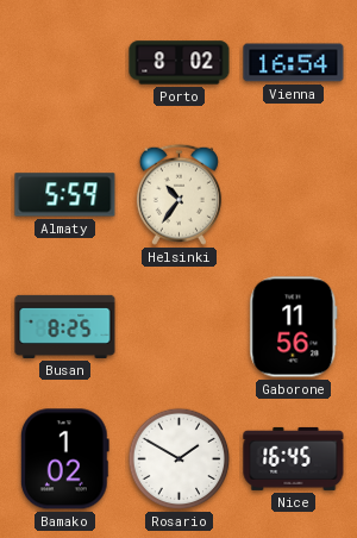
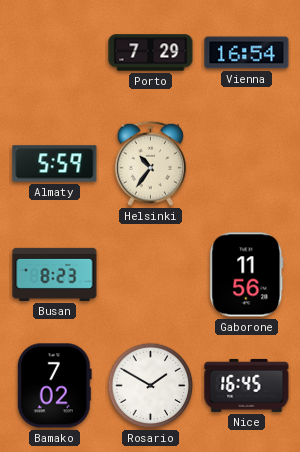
Porto: 8:02 -> 7:29 (151, 53)
Busan: 8:25 -> 8:23 (55, 274)
Bamako: 1:02 -> 7:02 (54, 386)
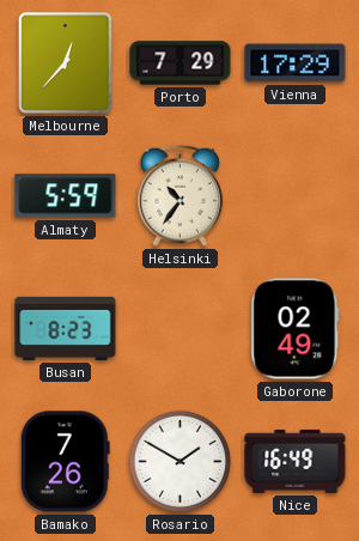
Melbourne: none -> 12:37 (66, 63)
Vienna: 16:54 -> 17:29 (296, 63)
Gaborone: 11:56 -> 02:49 (296, 329)
Bamako: 7:02 -> 7:26 (65, 462)
Nice: 16:45 -> 16:49 (296, 461)
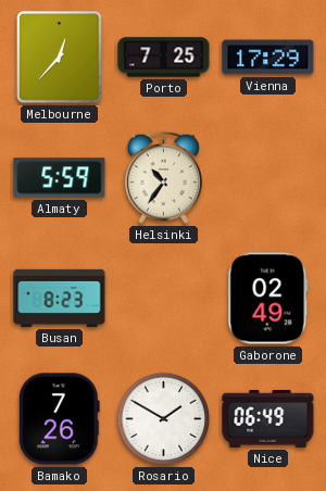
Porto: 7:29 -> 7:25 (164, 58)
Nice: 16:49 -> 06:49 (268, 418)
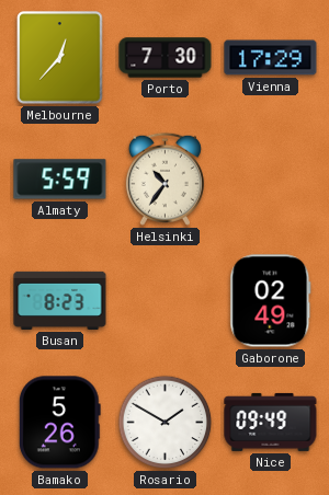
Porto: 7:25 -> 7:30 (166, 58)
Bamako: 7:26 -> 5:26 (59, 423)
Nice: 06:49 -> 09:49 (271, 422)
